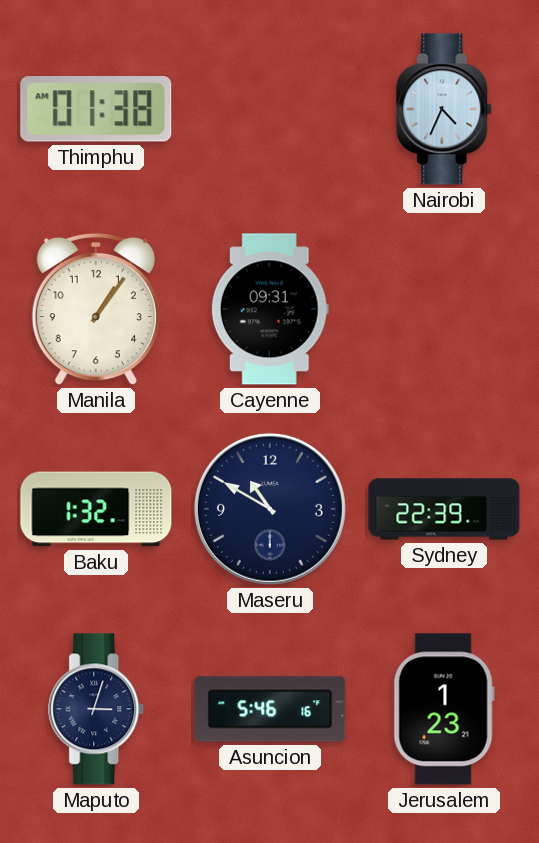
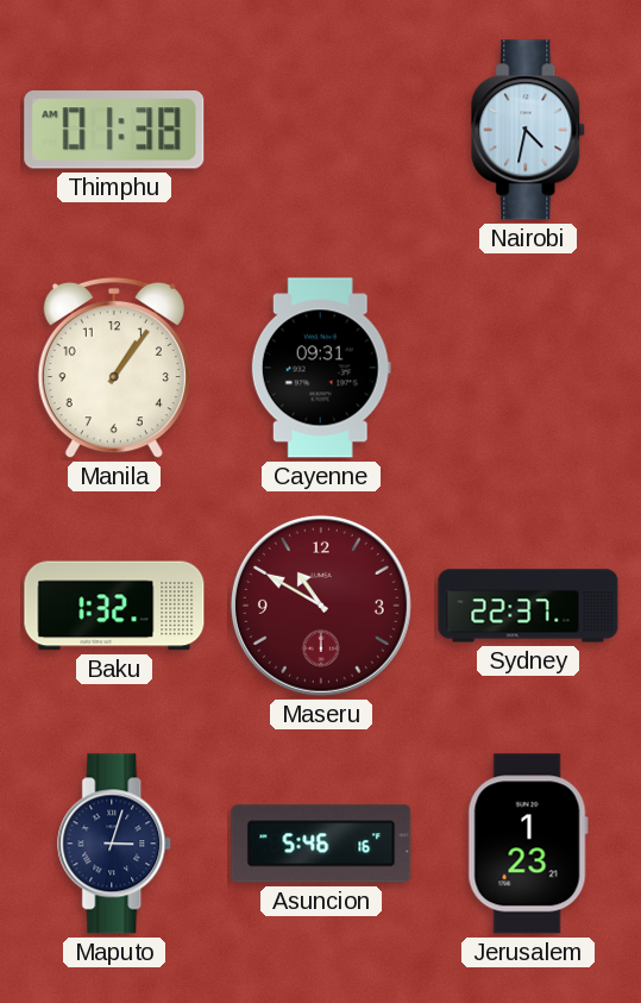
Nairobi: 4:34 -> 4:32 (529, 130)
Maseru dial: navy -> burgundy (321, 606)
Sydney: 22:39 -> 22:37 (528, 606)
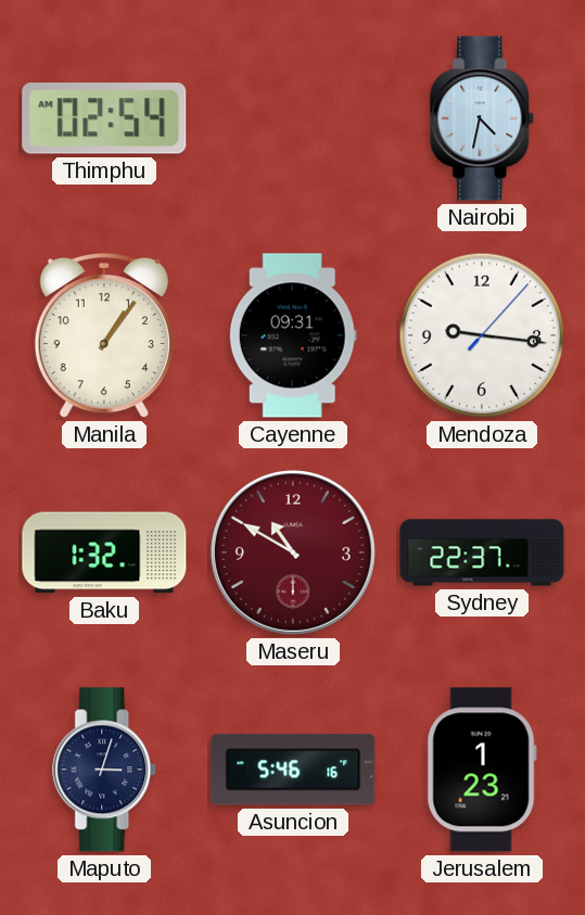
Thimphu: 01:38 -> 02:54 (104, 118)
Mendoza: none -> 9:16 (482, 335)
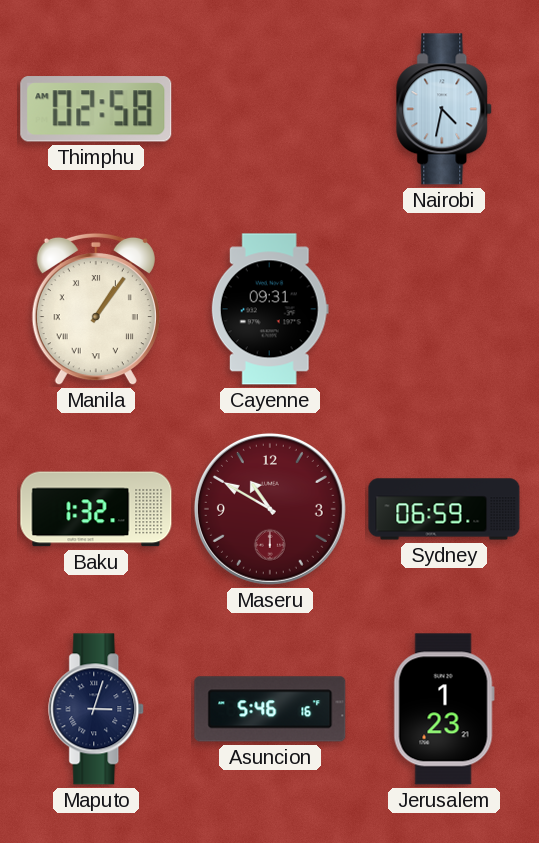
Thimphu: 02:54 -> 02:58 (96, 109)
Manila numerals: Arabic -> Roman (96, 309)
Mendoza: 9:16 -> none (482, 335)
Sydney: 22:37 -> 06:59 (444, 509)
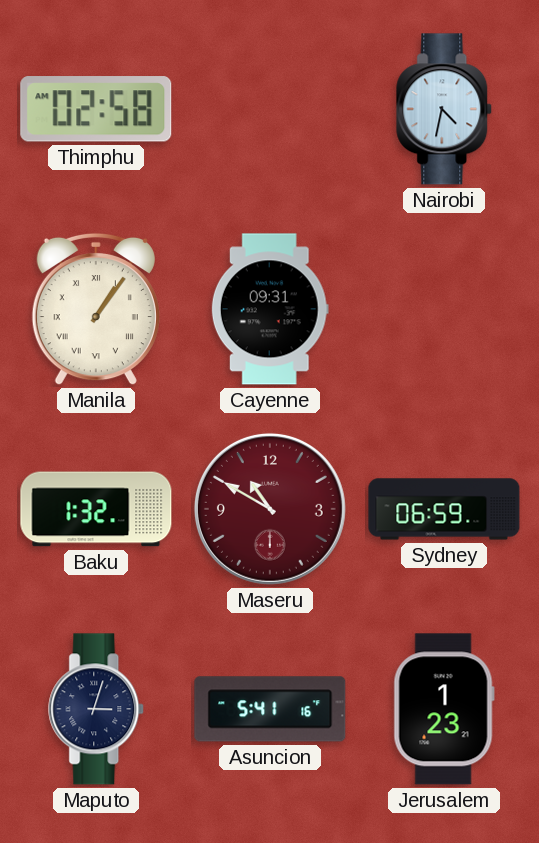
Asuncion: 5:46 -> 5:41 (270, 709)
